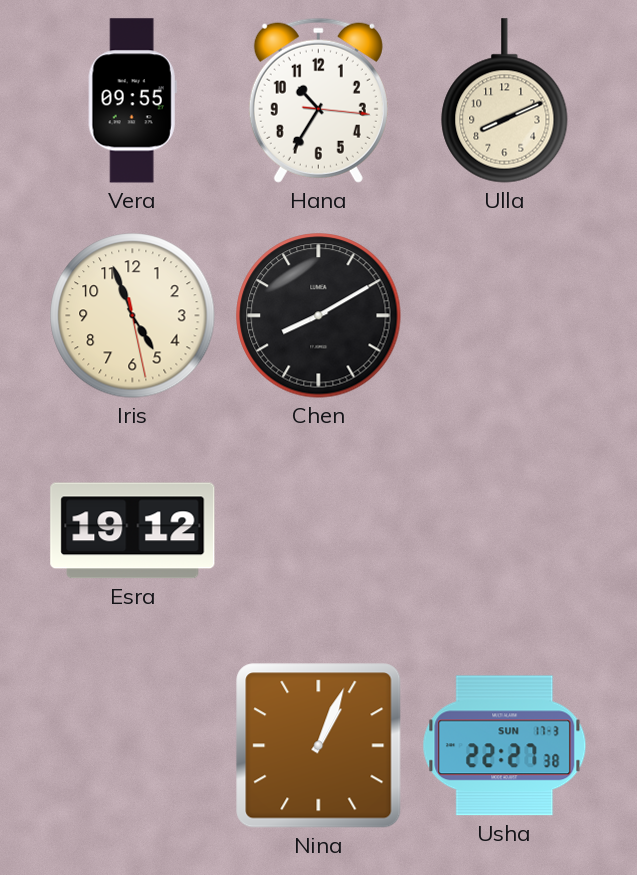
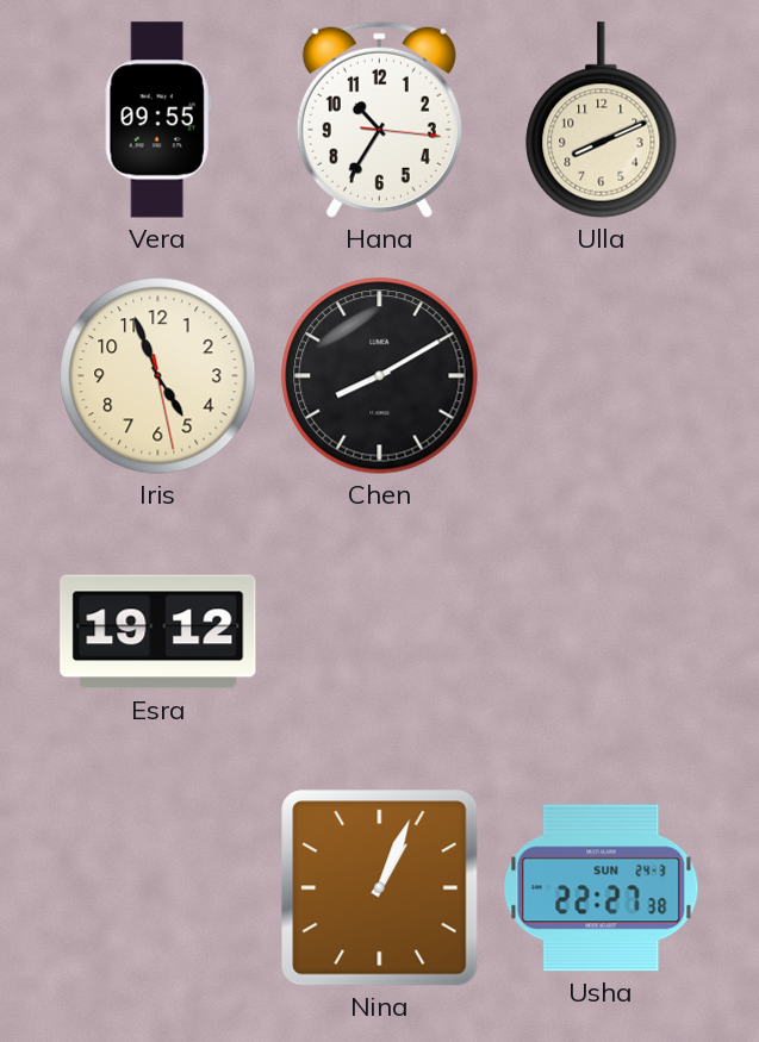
Usha date: SUN 17-3 -> SUN 24-3 (602, 888)
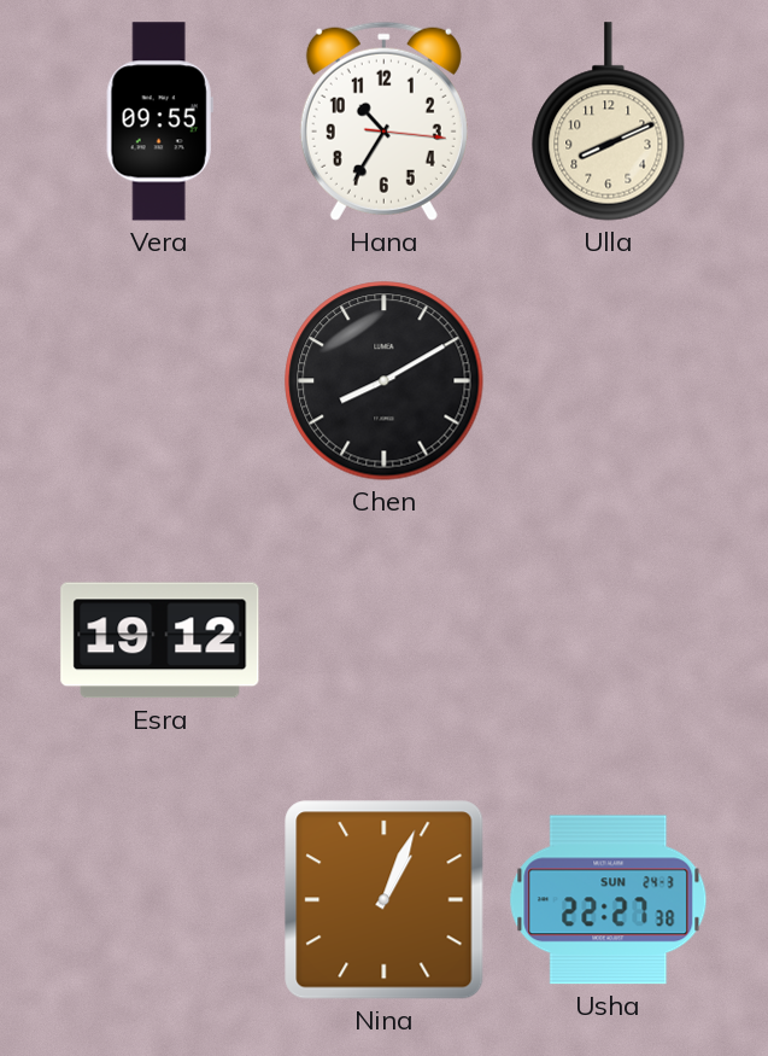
Iris: 4:56 -> none (158, 376)
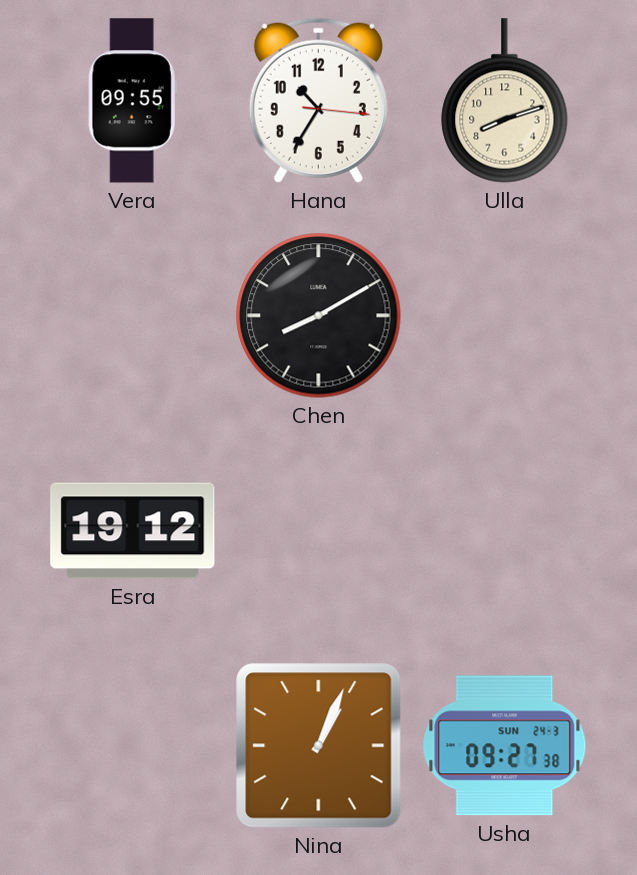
Ulla: 8:11 -> 8:12 (505, 101)
Usha: 22:27 -> 09:27 (505, 746)
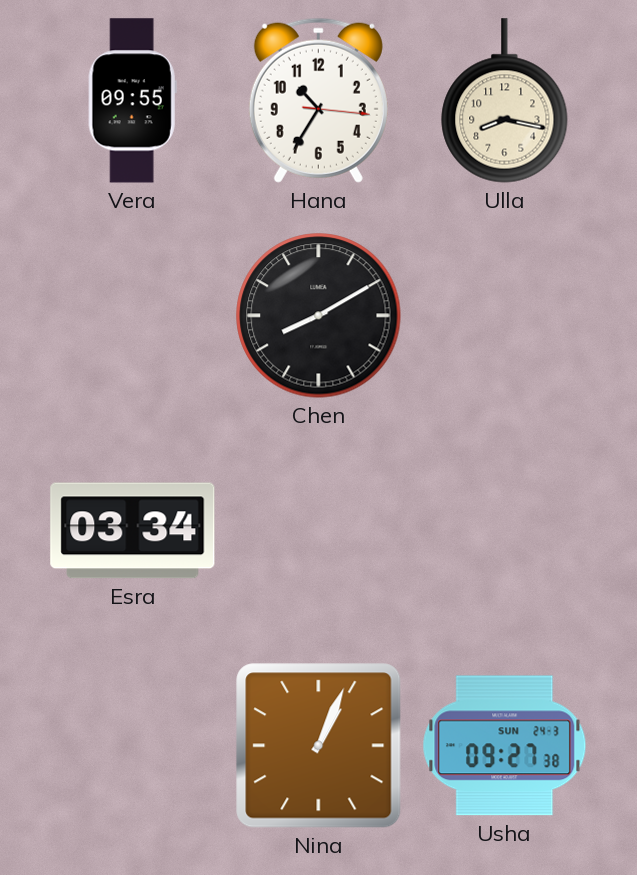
Ulla: 8:12 -> 8:17 (505, 101)
Esra: 19:12 -> 03:34 (133, 531)
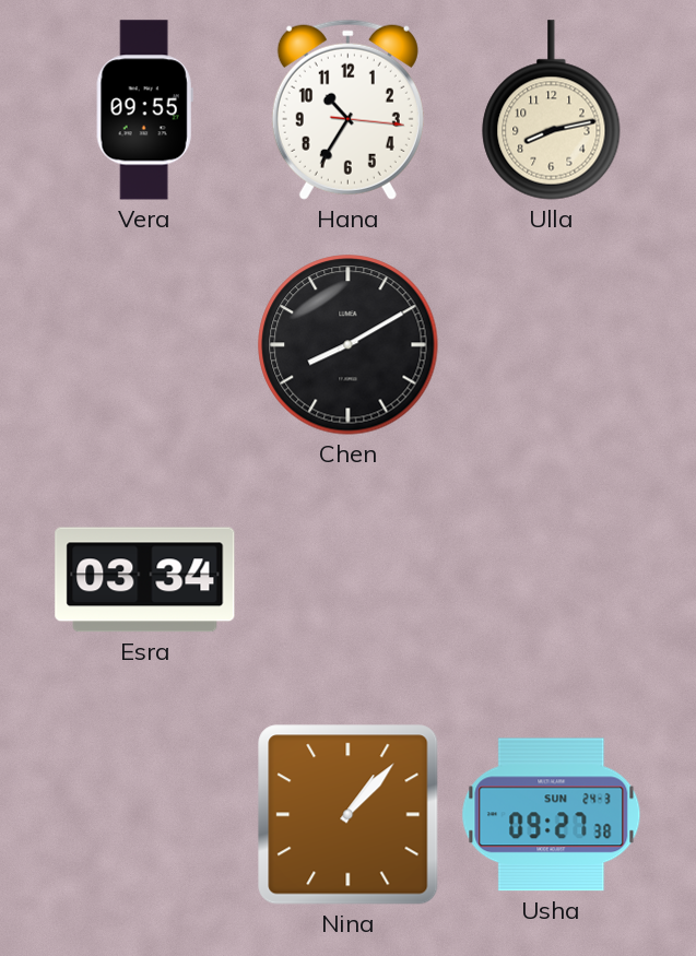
Ulla: 8:17 -> 8:13 (552, 110)
Nina: 1:04 -> 1:07 (349, 815)
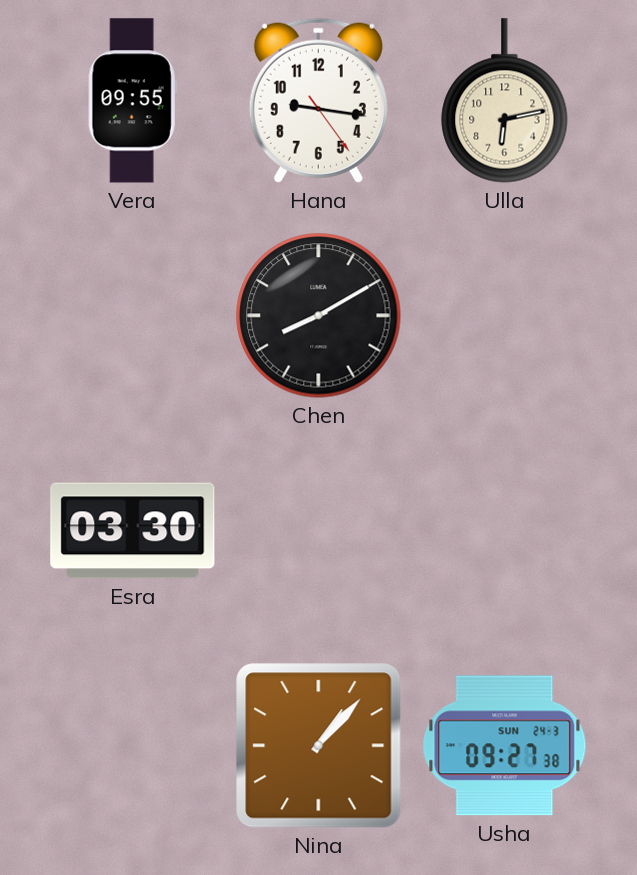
Hana: 10:35 -> 9:16 (318, 100)
Ulla: 8:13 -> 6:13 (505, 101)
Esra: 03:34 -> 03:30 (133, 531)
